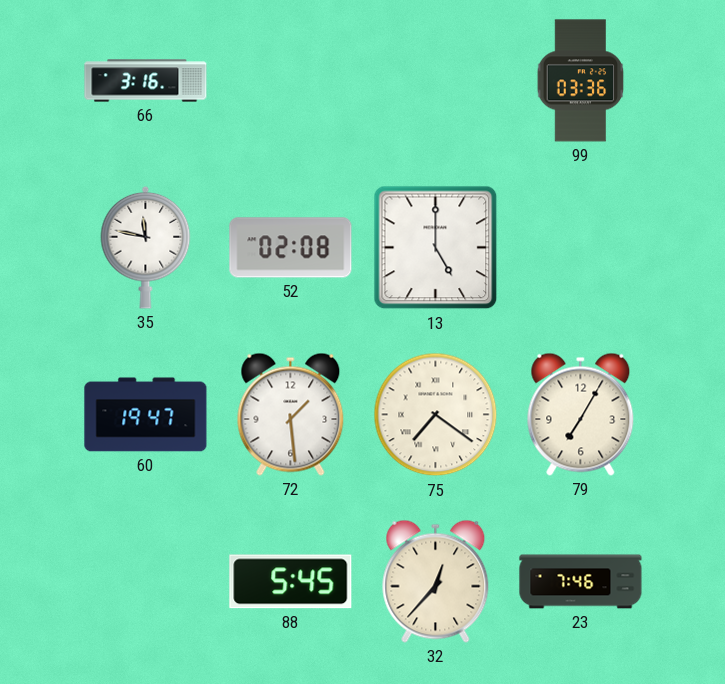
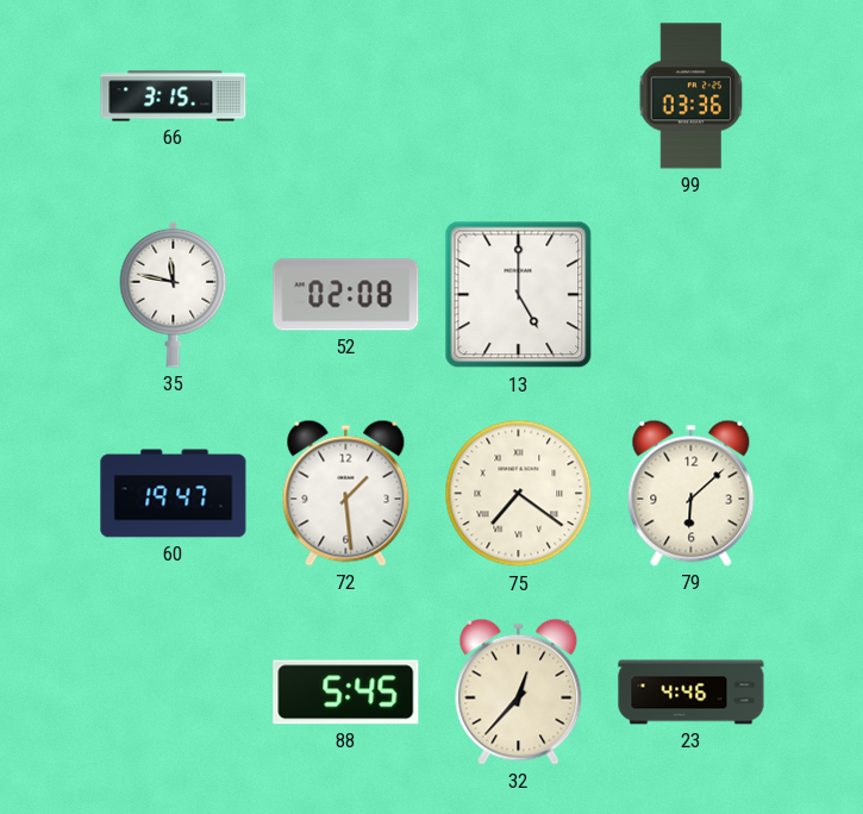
66: 3:16 -> 3:15 (174, 96)
79: 7:05 -> 6:08 (692, 493)
23: 7:46 -> 4:46 (692, 693)
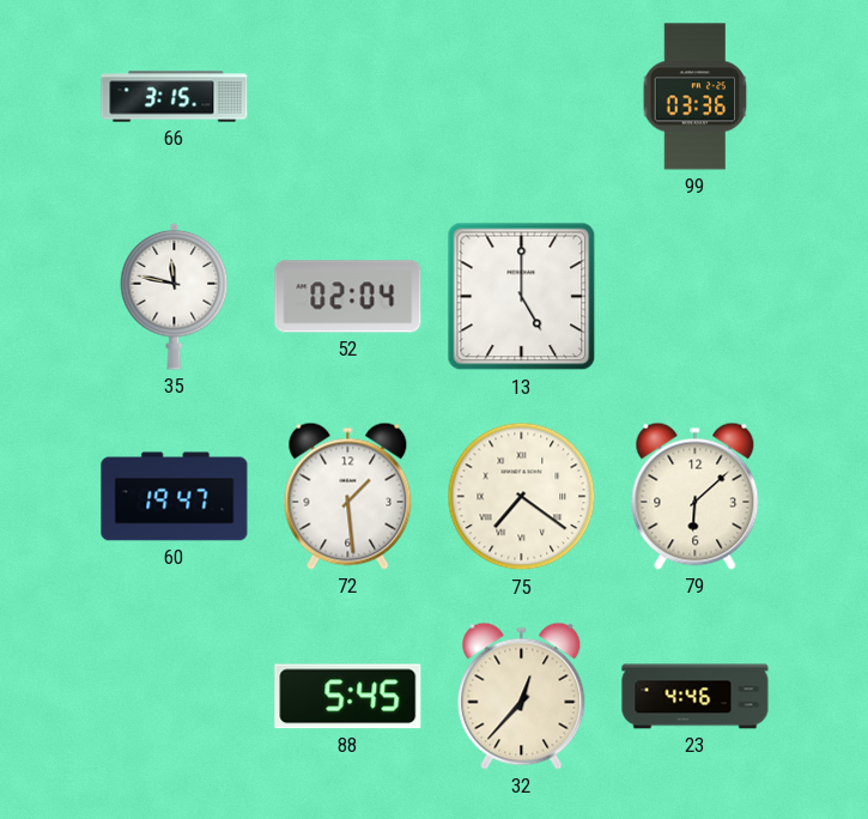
52: 02:08 -> 02:04 (348, 297)
